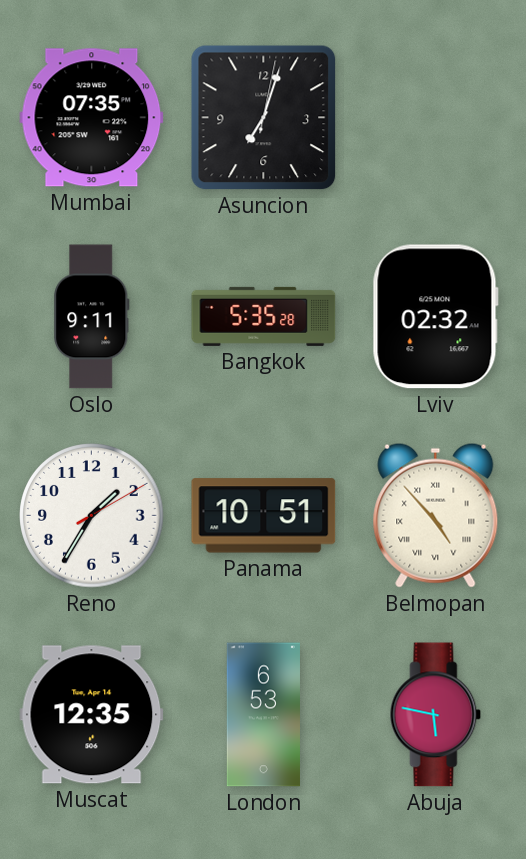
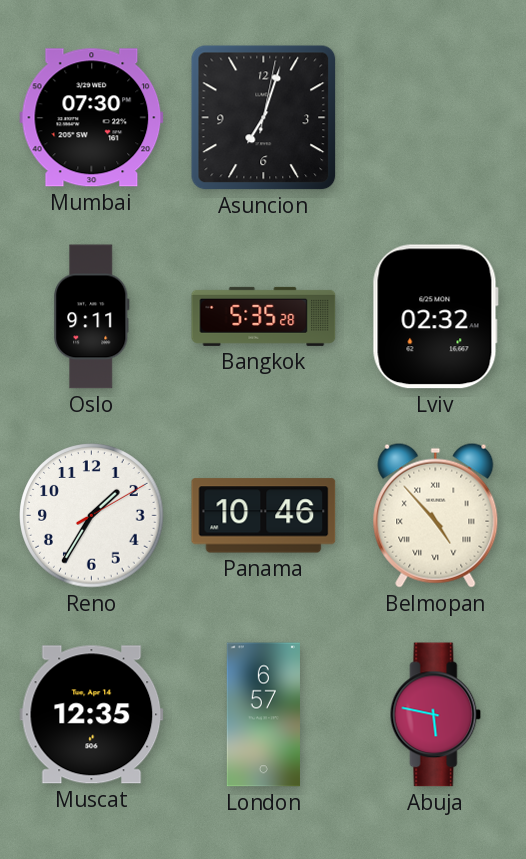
Mumbai: 07:35 -> 07:30 (92, 118)
Panama: 10:51 -> 10:46 (264, 516)
London: 6:53 -> 6:57 (263, 715)
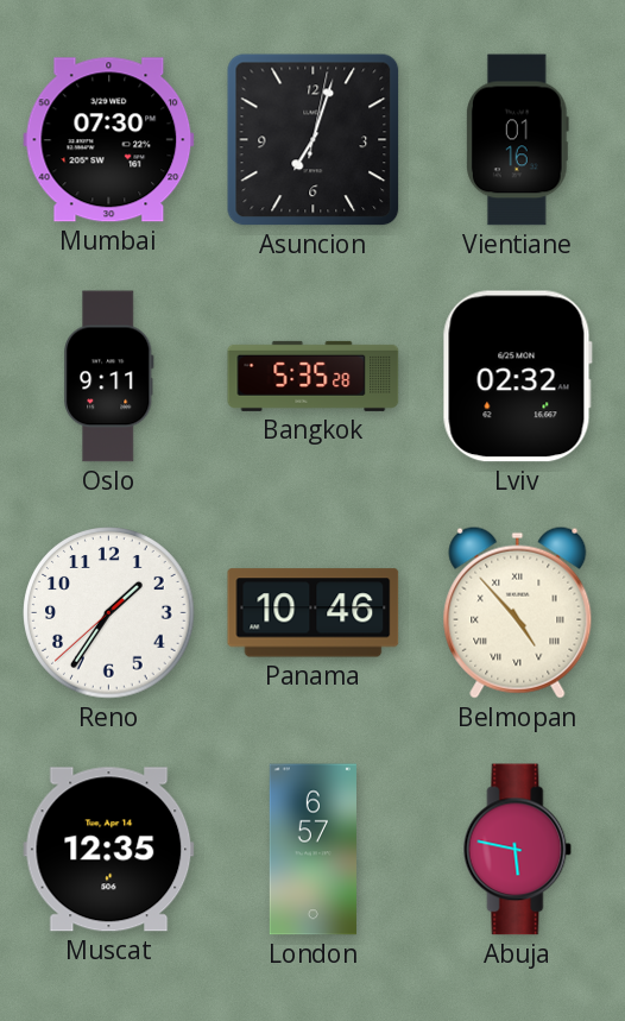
Vientiane: none -> 01:16 (517, 140)
Reno: 1:35:10 -> 1:35:38 (109, 613)
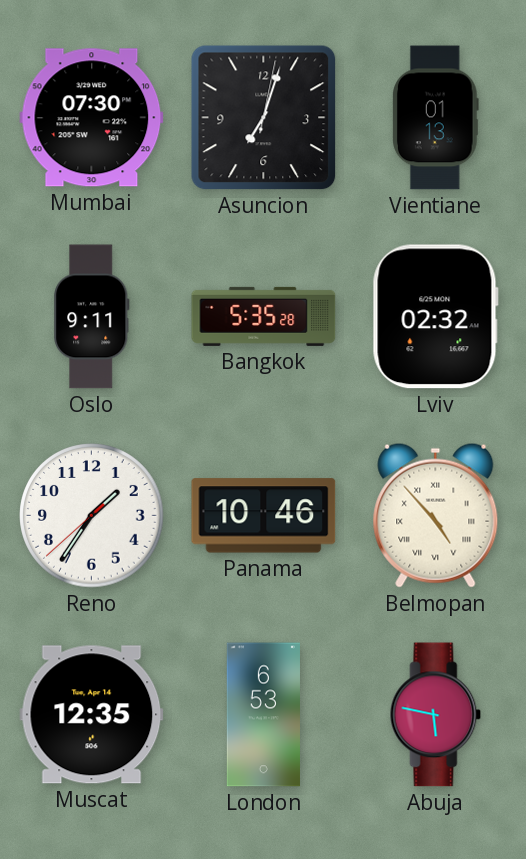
Vientiane: 01:16 -> 01:13 (435, 118)
London: 6:57 -> 6:53 (263, 715)
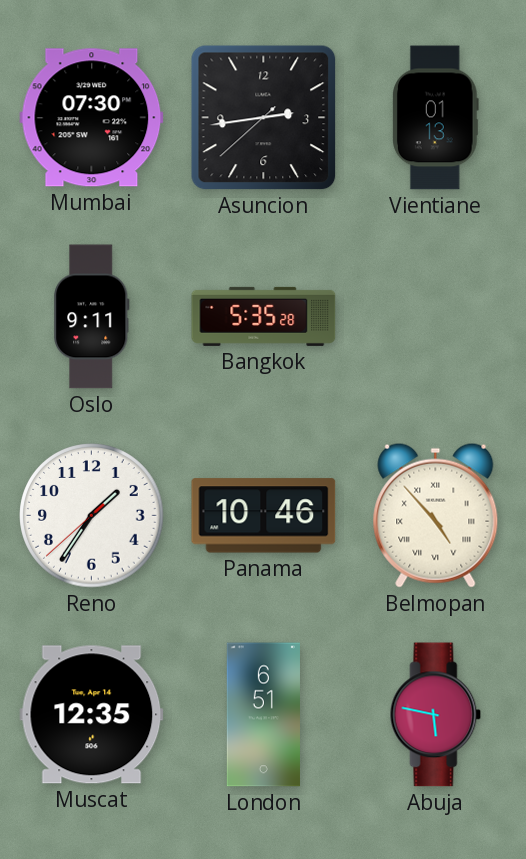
Asuncion: 7:03 -> 2:43 (264, 118)
Lviv: 02:32 -> none (435, 317)
London: 6:53 -> 6:51 (263, 715)
